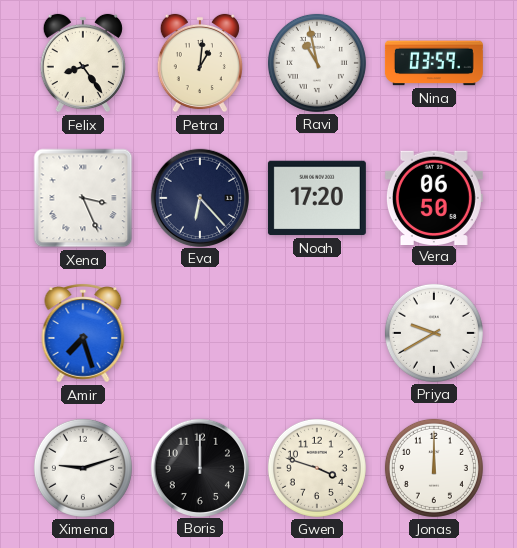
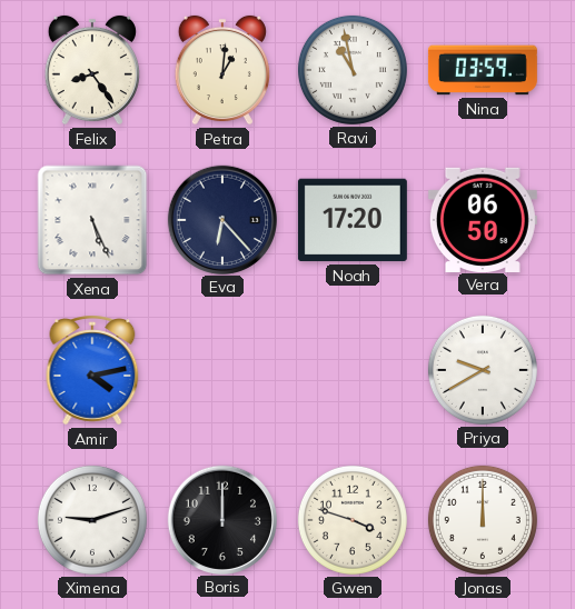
Xena: 3:26 -> 5:26 (92, 220)
Amir: 7:27 -> 4:13 (92, 370)
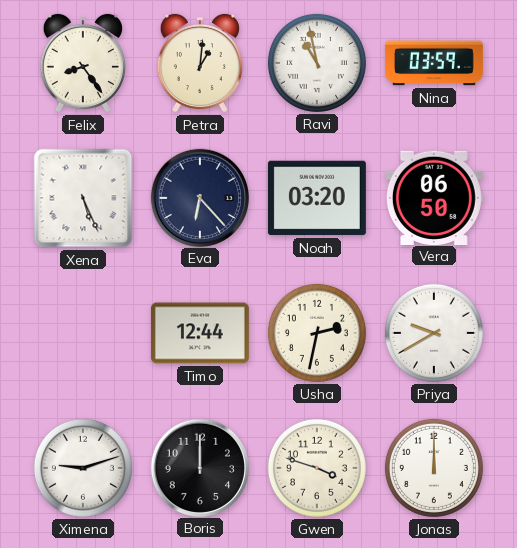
Noah: 17:20 -> 03:20 (317, 198)
Amir: 4:13 -> none (92, 370)
Timo: none -> 12:44 (200, 333)
Usha: none -> 2:32 (317, 333)
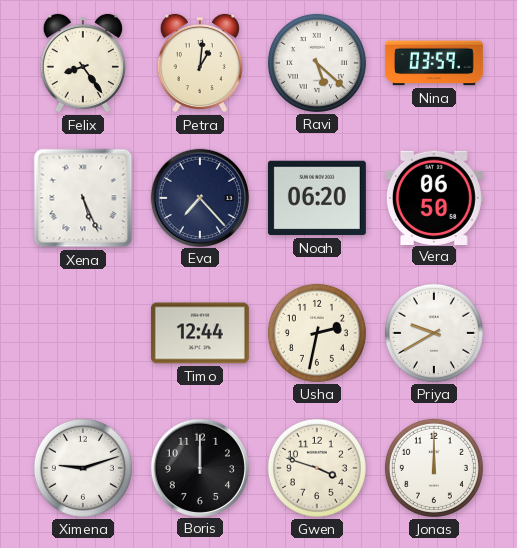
Ravi: 10:58 -> 5:22 (317, 63)
Eva: 6:23 -> 7:23 (199, 197)
Noah: 03:20 -> 06:20 (317, 198)
